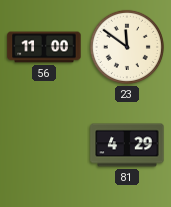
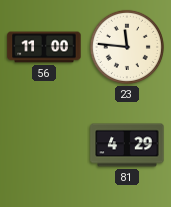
23: 11:51 -> 11:46 (127, 47)
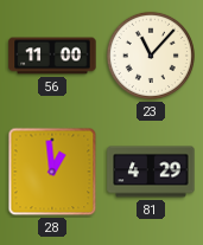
23: 11:46 -> 11:07 (151, 56)
28: none -> 12:59 (52, 172)
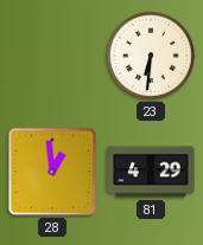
56: 11:00 -> none (52, 56)
23: 11:07 -> 6:31 (151, 56)
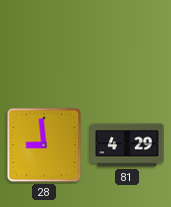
23: 6:31 -> none (151, 56)
28: 12:59 -> 8:59 (44, 145)
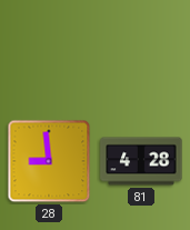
81: 4:29 -> 4:28 (141, 161)
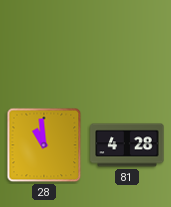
28: 8:59 -> 10:59 (44, 145)
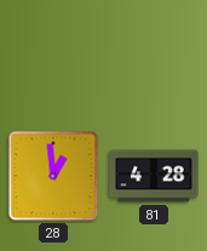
28: 10:59 -> 12:59 (53, 176)
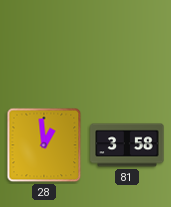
81: 4:28 -> 3:58 (127, 145)
